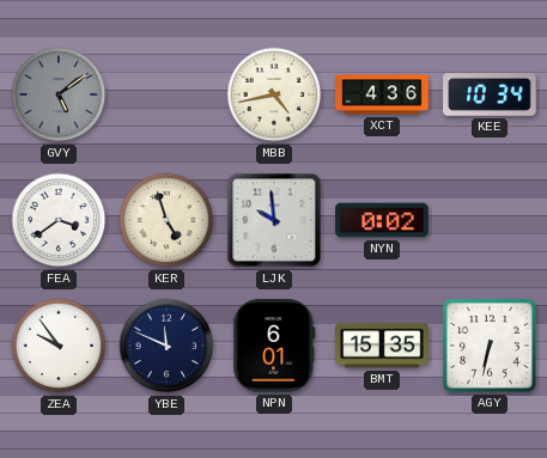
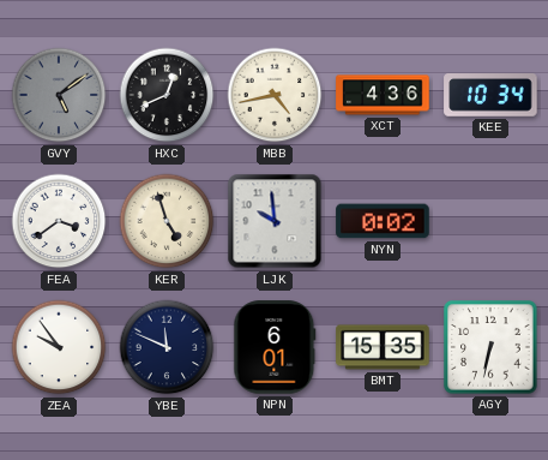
HXC: none -> 12:41 (167, 95)
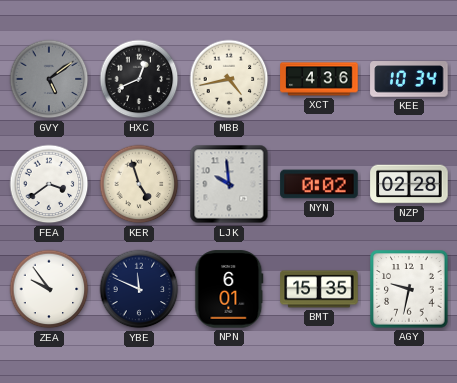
NZP: none -> 02:28 (409, 184)
AGY: 6:32 -> 9:32 (409, 289)
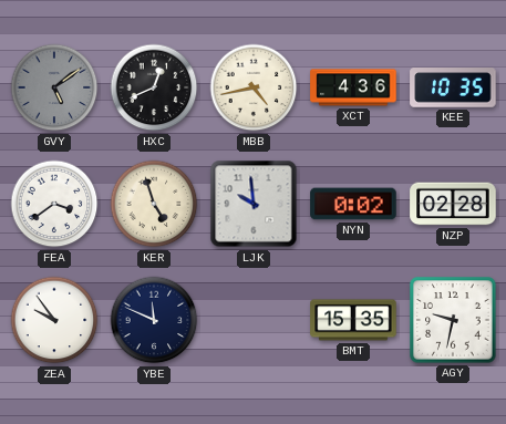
KEE: 10:34 -> 10:35 (453, 87)
NPN: 6:01 -> none (229, 289)
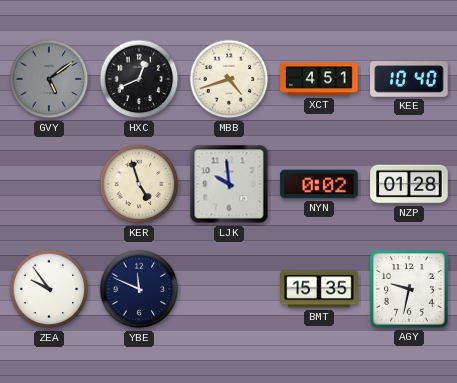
MBB: 4:43 -> 4:42 (229, 79)
XCT: 4:36 -> 4:51 (319, 79)
KEE: 10:35 -> 10:40 (409, 79)
FEA: 3:39 -> none (54, 204)
NZP: 02:28 -> 01:28 (409, 184)
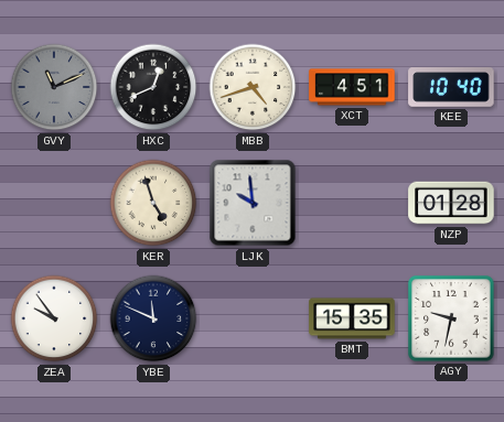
GVY: 5:09 -> 11:11 (54, 87)
NYN: 0:02 -> none (319, 184)
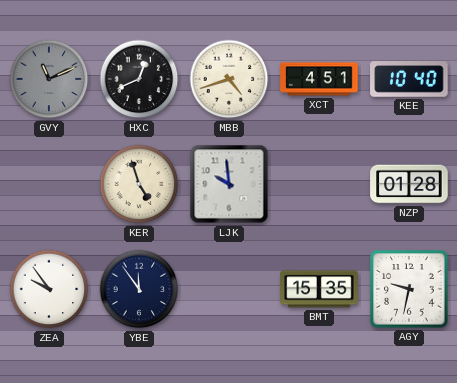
YBE: 11:49 -> 11:54 (139, 289)
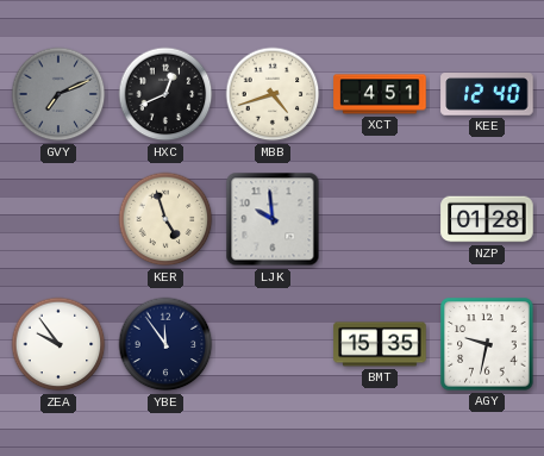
GVY: 11:11 -> 7:11 (58, 94)
KEE: 10:40 -> 12:40 (487, 94)
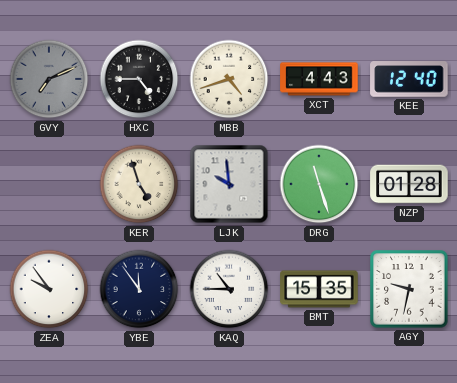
HXC: 12:41 -> 4:45 (139, 79)
XCT: 4:51 -> 4:43 (319, 79)
DRG: none -> 11:27 (319, 184)
KAQ: none -> 10:45 (229, 289)
